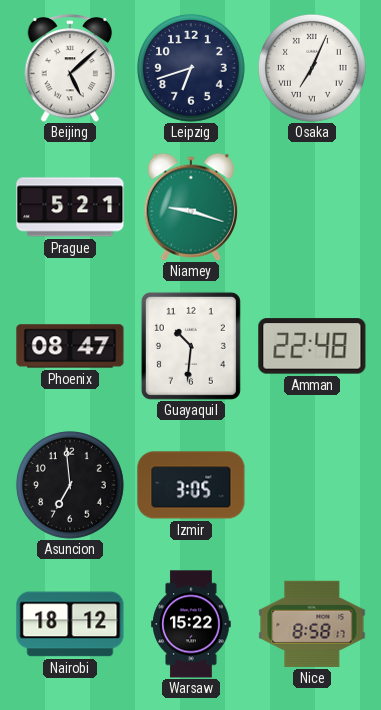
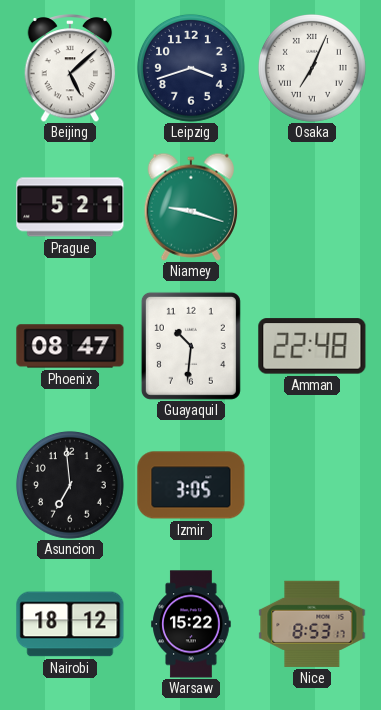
Leipzig: 6:42 -> 3:42 (191, 68)
Nice: 8:58 -> 8:53 (312, 624)
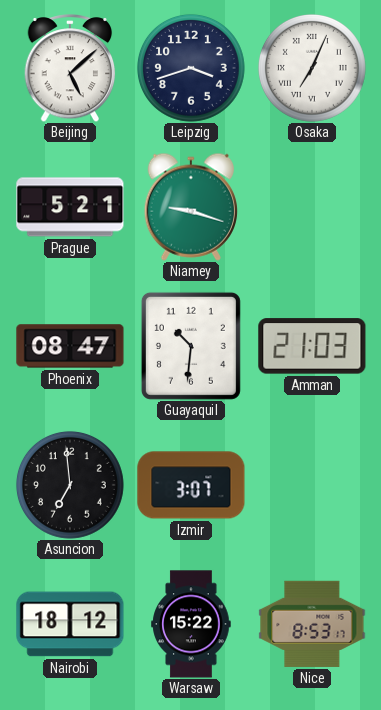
Amman: 22:48 -> 21:03 (312, 346)
Izmir: 3:05 -> 3:07 (191, 485)
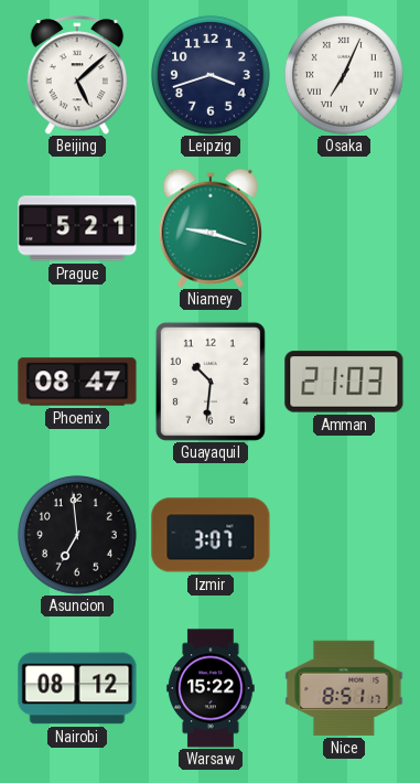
Nairobi: 18:12 -> 08:12 (77, 688)
Nice: 8:53 -> 8:51 (344, 688)
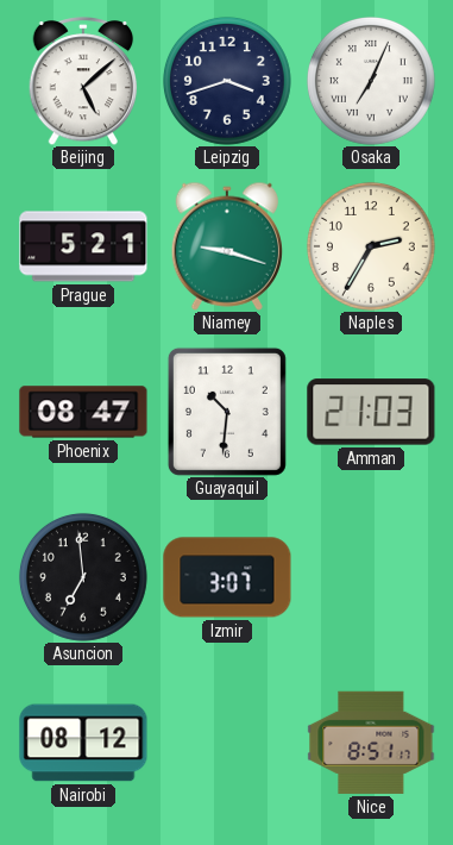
Naples: none -> 2:35 (371, 246)
Warsaw: 15:22 -> none (211, 688)
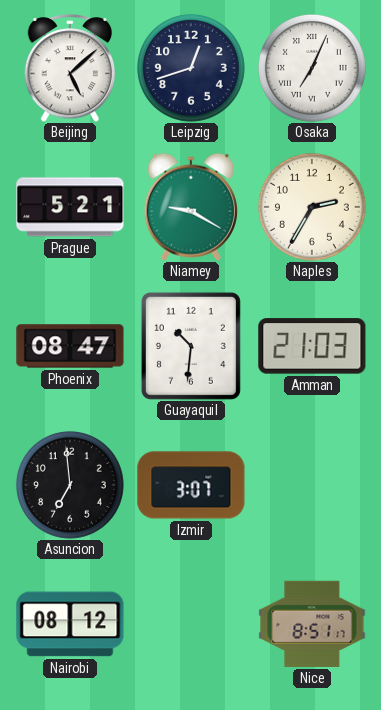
Leipzig: 3:42 -> 12:42 (191, 68)
Niamey: 9:18 -> 9:20 (191, 207)
